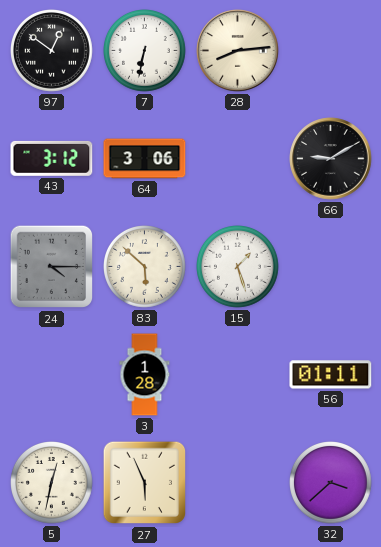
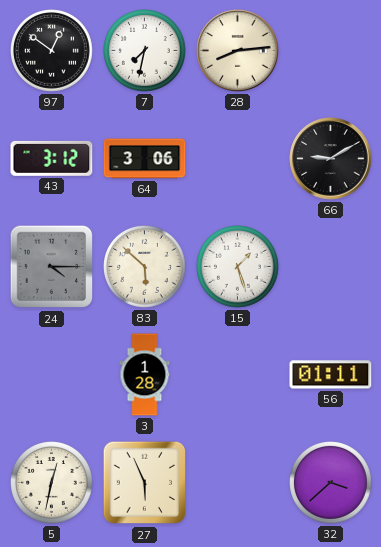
7: 6:32 -> 7:32 (145, 51)
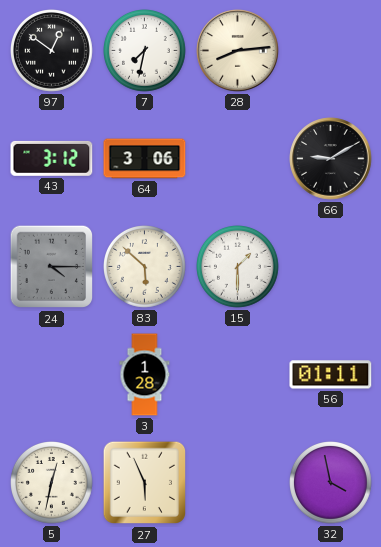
15: 1:27 -> 1:30 (238, 267)
32: 3:38 -> 3:58 (331, 483)
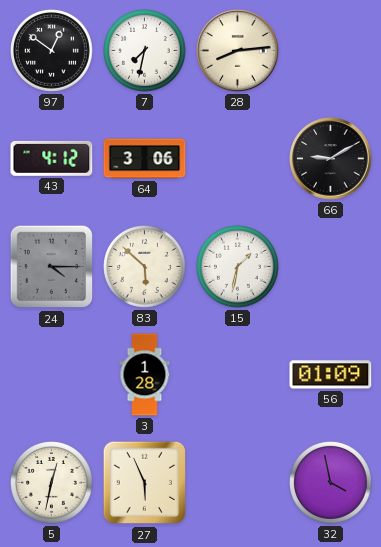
43: 3:12 -> 4:12 (52, 158)
15: 1:30 -> 1:32 (238, 267)
56: 01:11 -> 01:09 (331, 375)
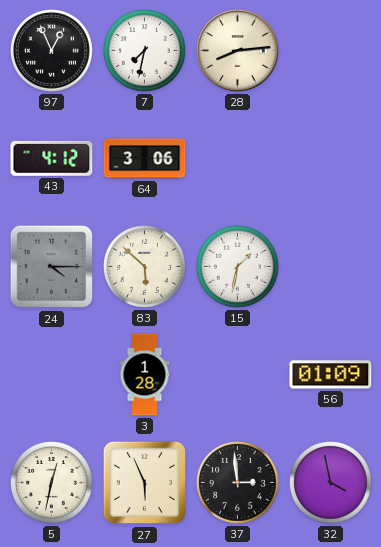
97: 12:51 -> 12:56 (52, 51)
66: 9:10 -> none (331, 159)
37: none -> 2:59 (238, 483)
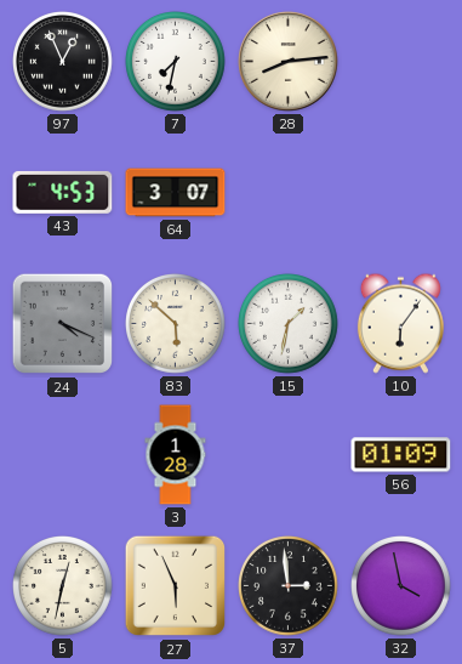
43: 4:12 -> 4:53 (63, 192)
64: 3:06 -> 3:07 (176, 193)
24: 4:15 -> 4:19 (63, 324)
10: none -> 6:06 (400, 323)
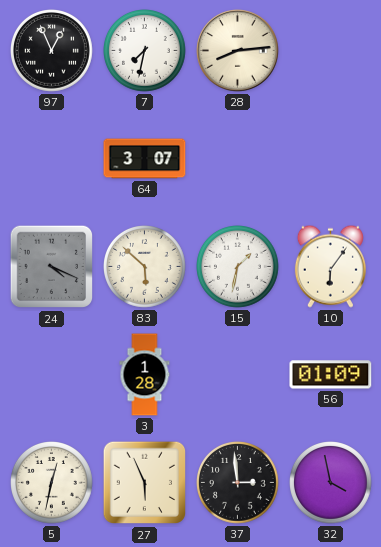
43: 4:53 -> none (63, 192)
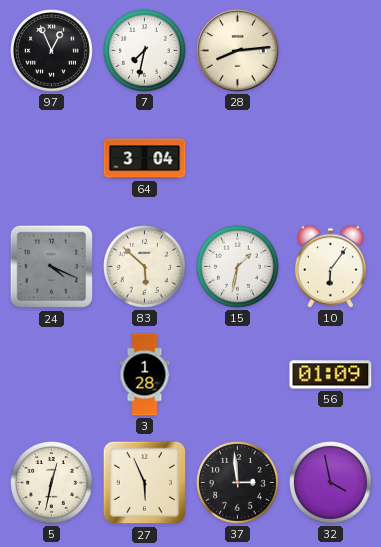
64: 3:07 -> 3:04 (145, 159)
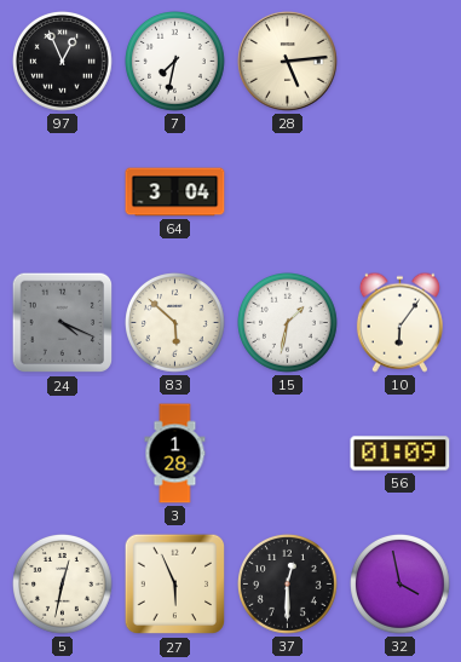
28: 8:14 -> 5:14 (288, 62)
37: 2:59 -> 12:30 (288, 585)
